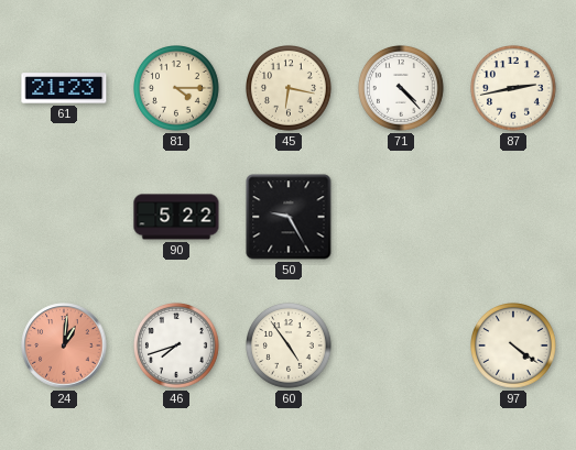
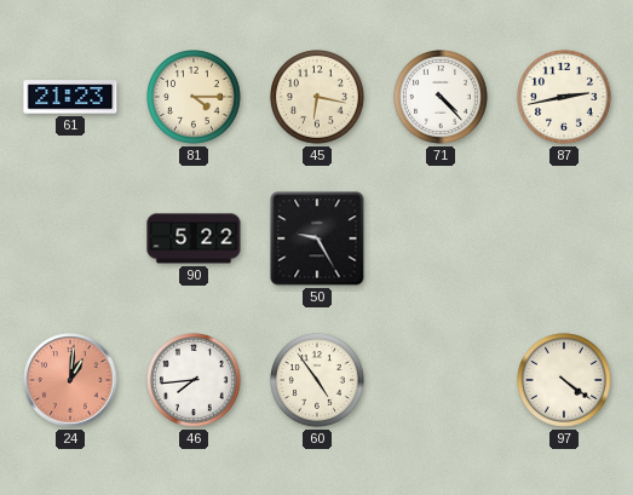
46: 7:42 -> 7:44 (195, 381)
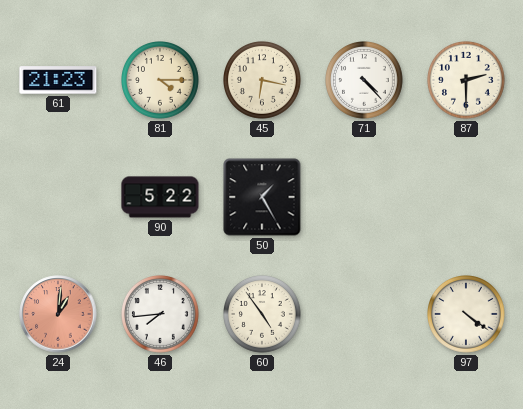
87: 2:43 -> 2:30 (467, 81)
50: 9:25 -> 1:25 (262, 197)
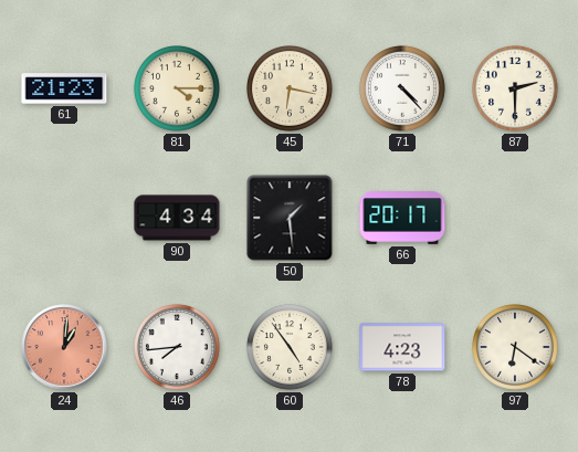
90: 5:22 -> 4:34 (177, 218)
50: 1:25 -> 1:29 (290, 218)
66: none -> 20:17 (402, 218)
78: none -> 4:23 (402, 347)
97: 4:21 -> 6:21 (516, 348)
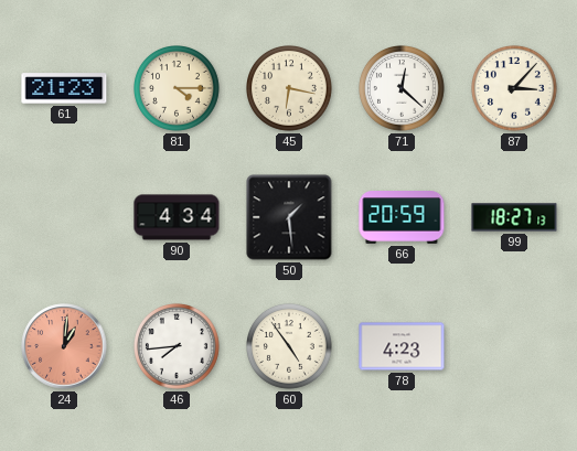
71: 4:23 -> 12:22 (403, 89)
87: 2:30 -> 3:07 (515, 89)
66: 20:17 -> 20:59 (402, 217)
99: none -> 18:27 (514, 217)
97: 6:21 -> none (516, 348)
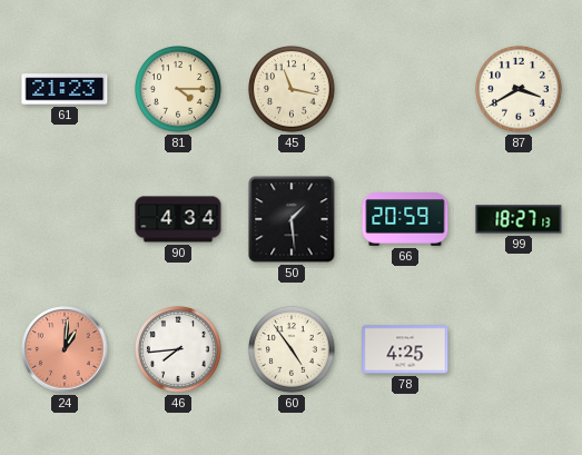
45: 6:17 -> 11:17 (293, 90)
71: 12:22 -> none (403, 89)
87: 3:07 -> 3:40 (520, 90)
78: 4:23 -> 4:25 (405, 349)
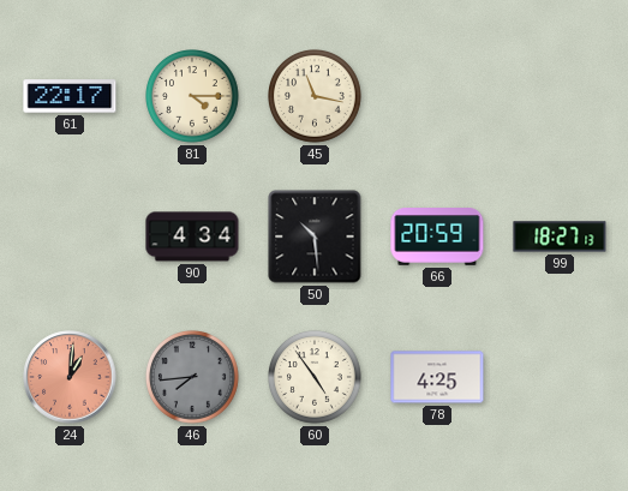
61: 21:23 -> 22:17 (70, 96)
87: 3:40 -> none (520, 90)
50: 1:29 -> 10:29 (315, 236)
46 dial: white -> grey (193, 378)
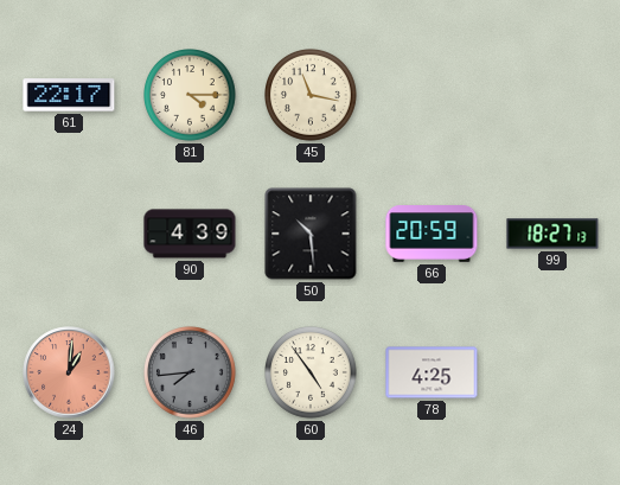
90: 4:34 -> 4:39 (190, 234)
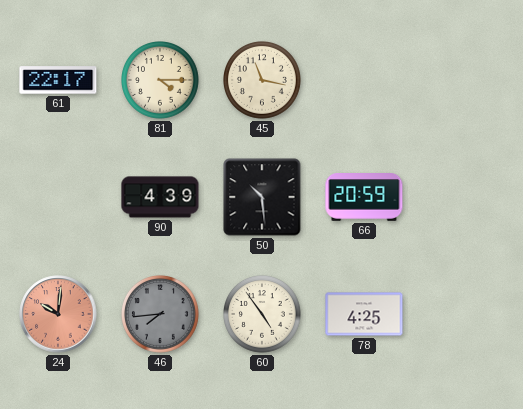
99: 18:27 -> none (552, 234)
24: 1:01 -> 10:01 (58, 314)
